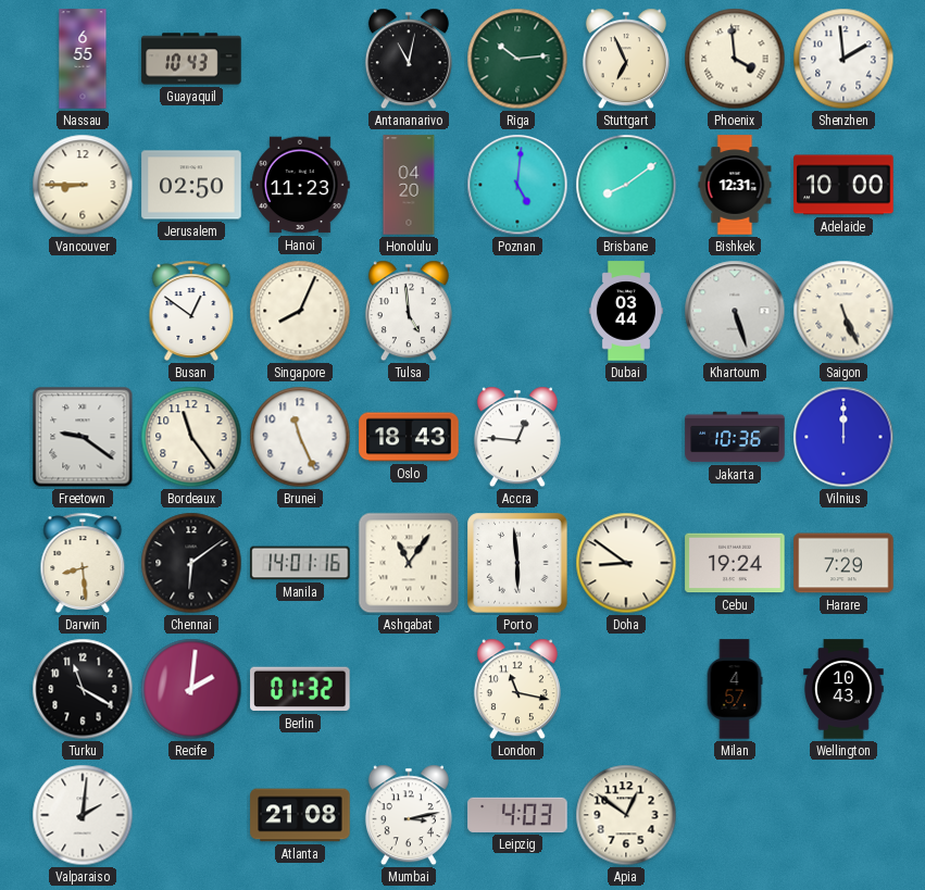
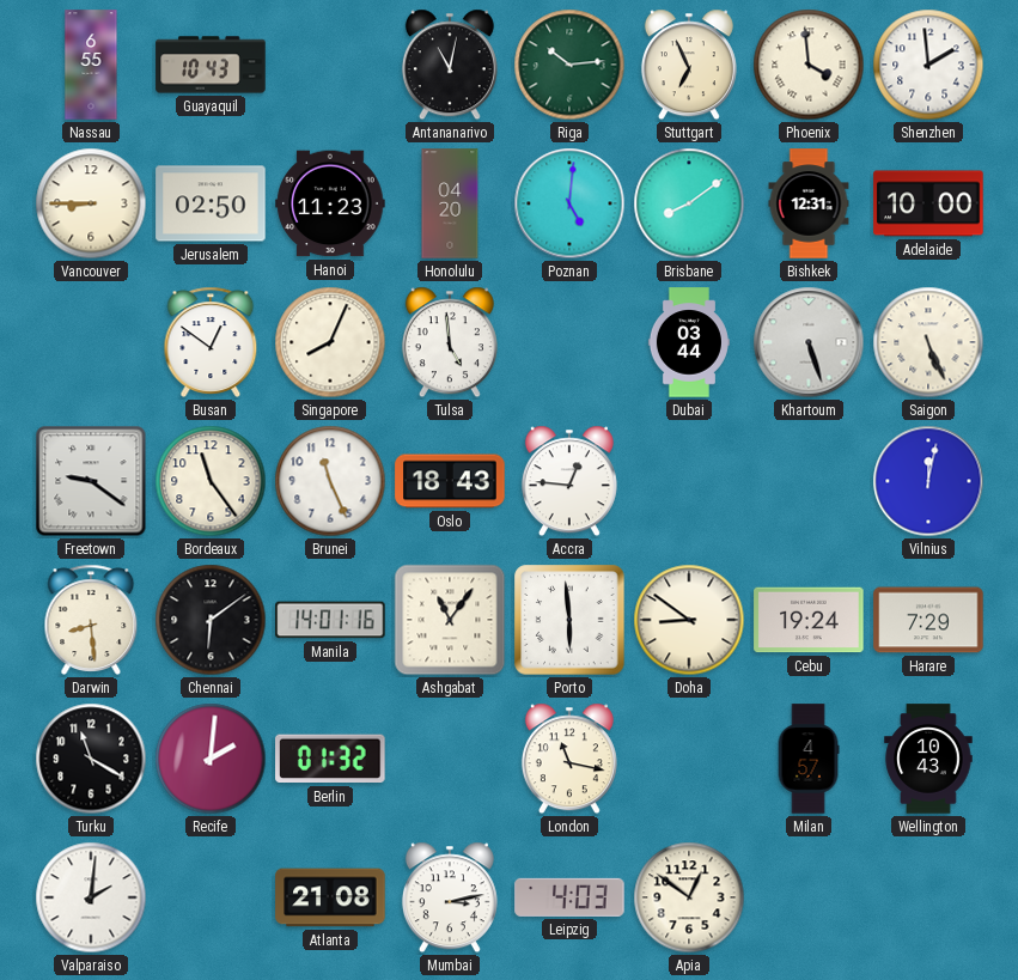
Jakarta: 10:36 -> none (735, 437)
Vilnius: 12:00 -> 12:02 (928, 481)
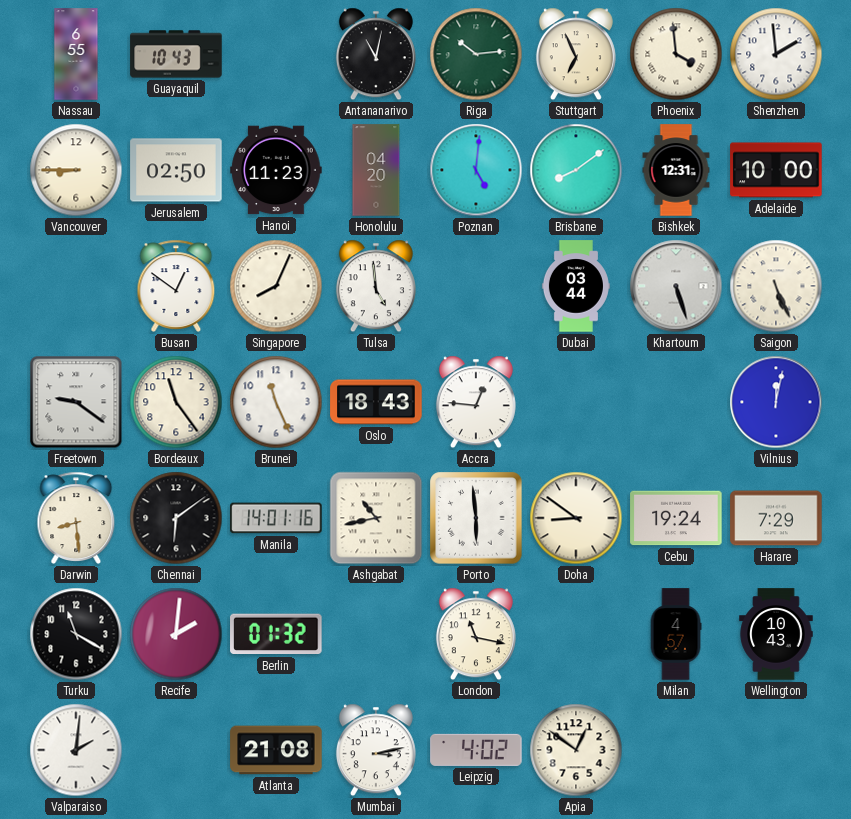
Ashgabat: 11:06 -> 10:43 (376, 518)
Leipzig: 4:03 -> 4:02 (476, 750)
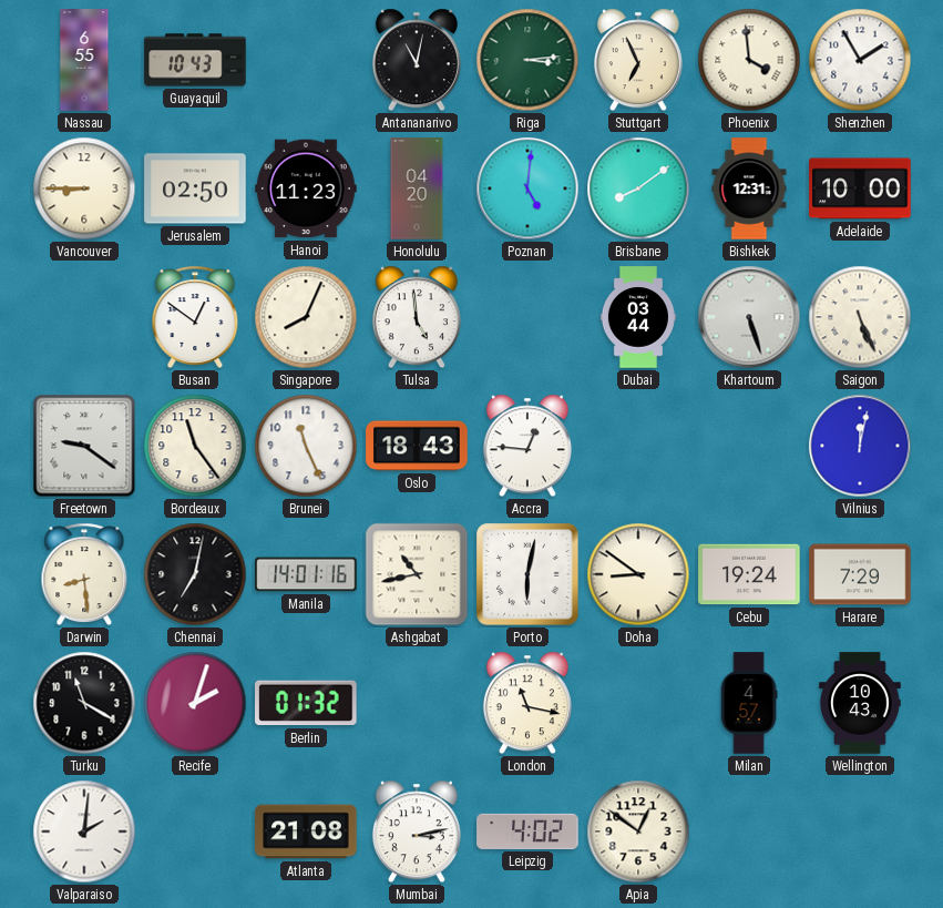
Riga: 10:14 -> 3:14 (527, 60)
Shenzhen: 1:59 -> 1:55 (860, 60)
Chennai: 6:09 -> 7:02 (195, 574)
Porto: 5:59 -> 6:02 (527, 574)
Recife: 2:01 -> 2:03 (195, 703)
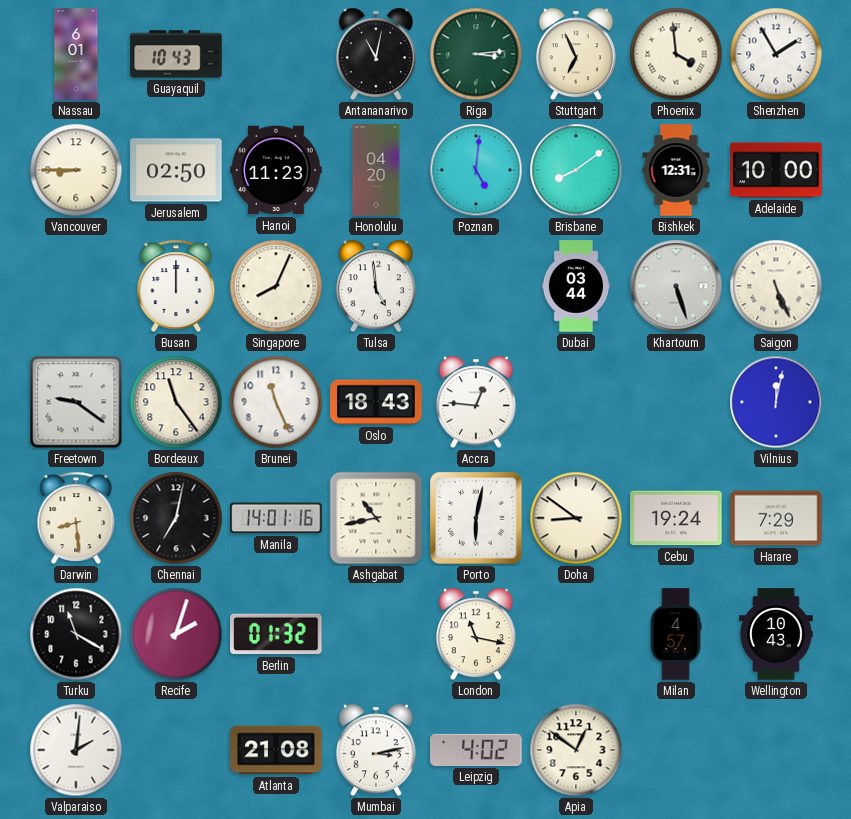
Nassau: 6:55 -> 6:01 (76, 54)
Busan: 12:51 -> 12:00 (176, 286)
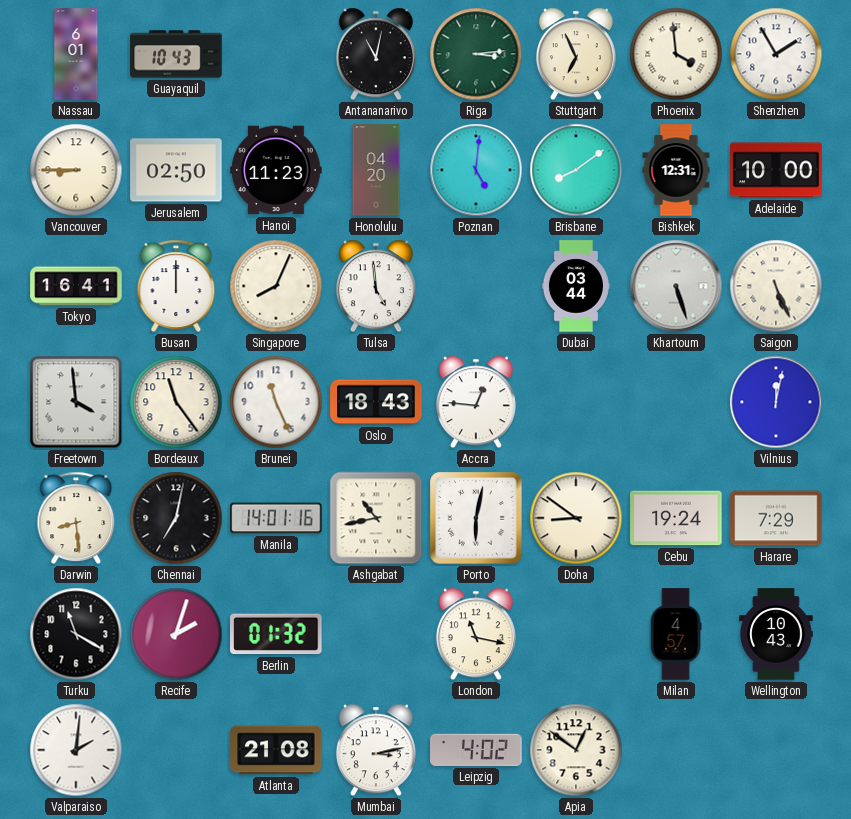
Tokyo: none -> 16:41 (76, 286)
Freetown: 9:21 -> 3:59 (76, 402)
